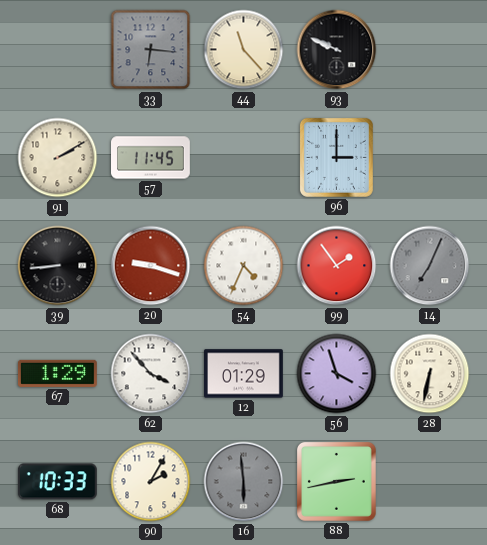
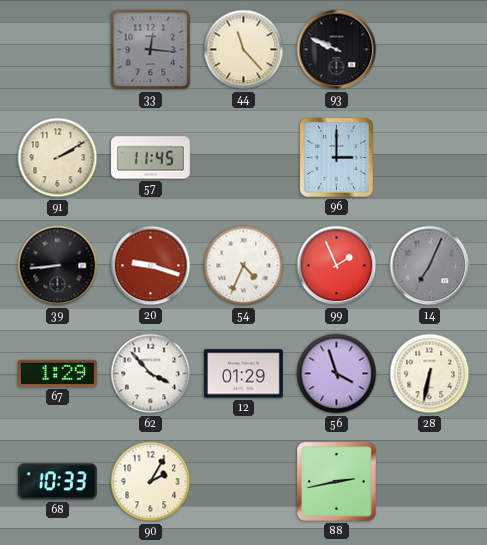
33: 6:16 -> 12:16 (151, 50)
99: 1:54 -> 1:56 (337, 266)
16: 5:59 -> none (244, 482)
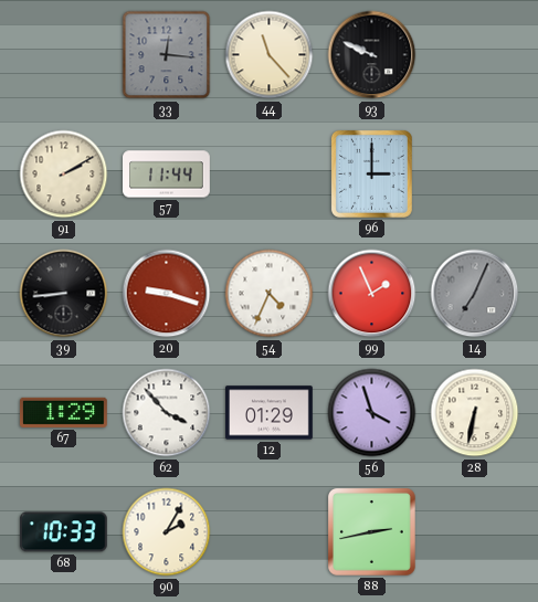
57: 11:45 -> 11:44 (167, 175)
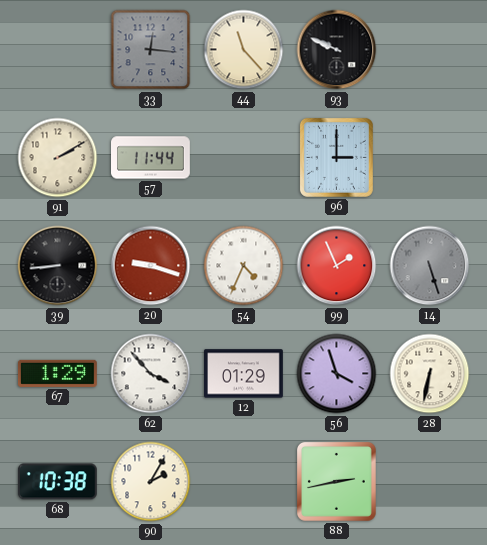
14: 7:04 -> 5:27 (430, 266)
68: 10:33 -> 10:38 (57, 482)
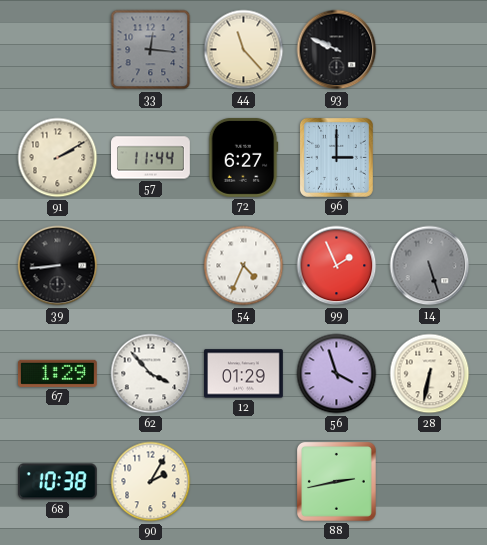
72: none -> 6:27 (243, 158)
20: 9:18 -> none (151, 266)
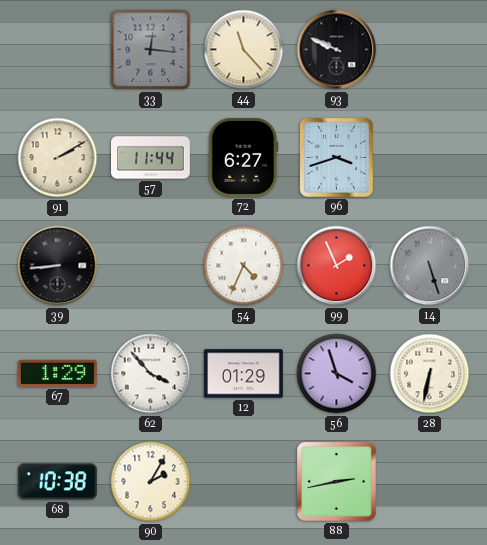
96: 3:00 -> 3:42 (336, 157)
